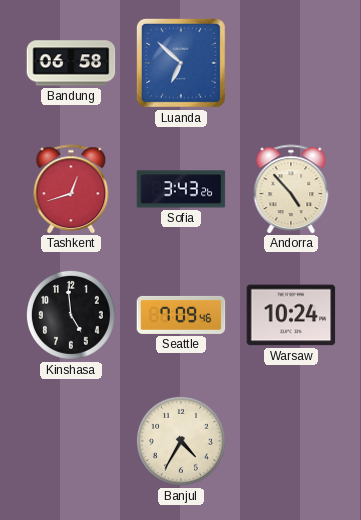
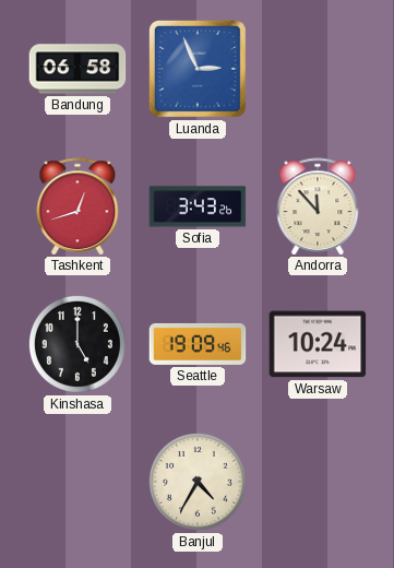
Luanda: 6:52 -> 2:56 (198, 69)
Andorra: 4:53 -> 11:53 (318, 206)
Kinshasa: 4:59 -> 5:00 (77, 344)
Seattle: 7:09 -> 19:09 (198, 344)
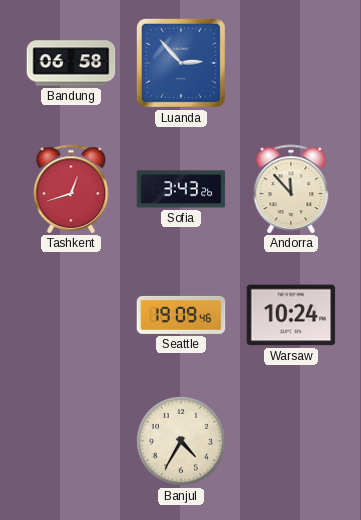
Luanda: 2:56 -> 2:53 (181, 63)
Kinshasa: 5:00 -> none (77, 344)
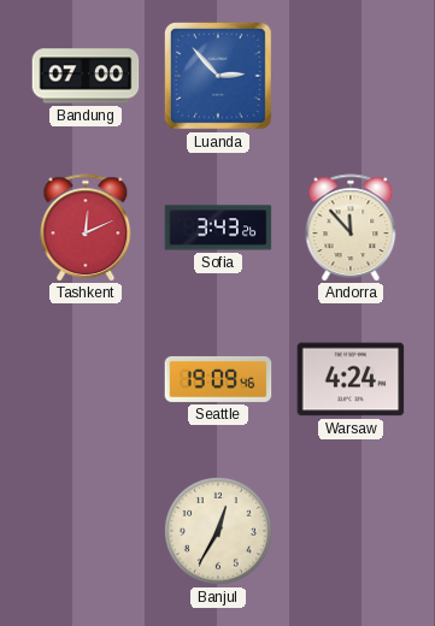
Bandung: 06:58 -> 07:00 (86, 76)
Tashkent: 12:42 -> 12:11 (86, 228)
Warsaw: 10:24 -> 4:24 (351, 379)
Banjul: 4:35 -> 12:35 (218, 531)
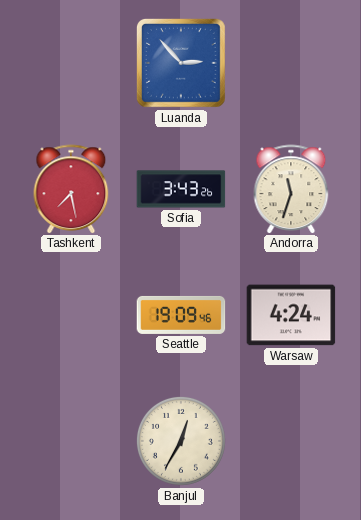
Bandung: 07:00 -> none (86, 76)
Tashkent: 12:11 -> 7:28 (71, 189)
Andorra: 11:53 -> 11:33 (291, 189)
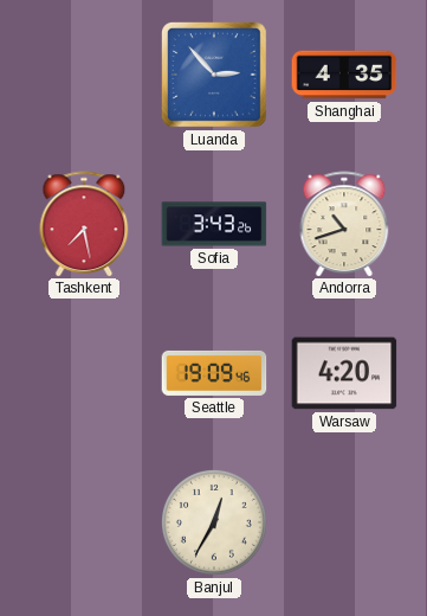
Shanghai: none -> 4:35 (344, 75)
Andorra: 11:33 -> 10:42 (344, 224)
Warsaw: 4:24 -> 4:20 (344, 373)
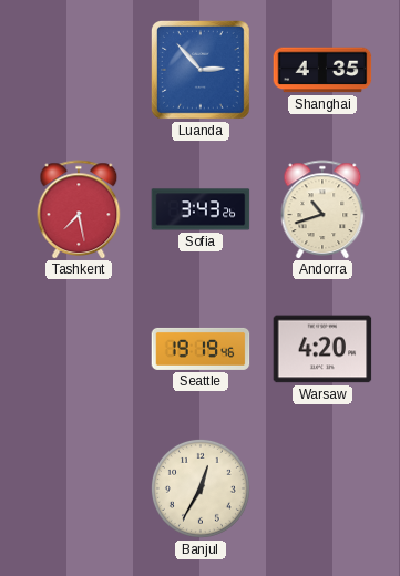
Seattle: 19:09 -> 19:19 (201, 349)
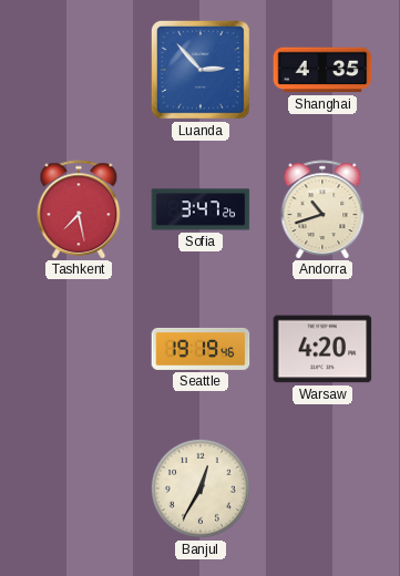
Sofia: 3:43 -> 3:47 (201, 209)
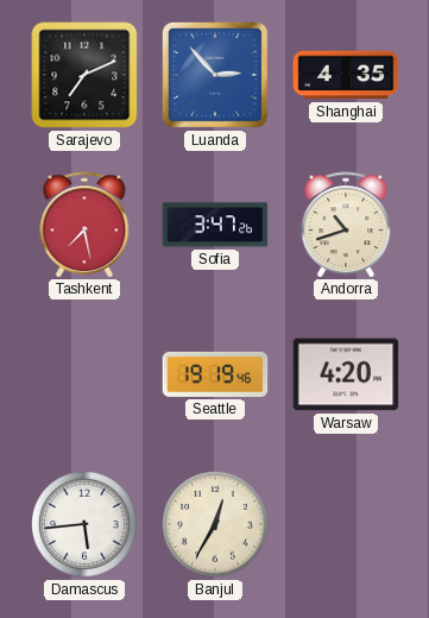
Sarajevo: none -> 7:11 (84, 75)
Damascus: none -> 5:44 (84, 524)
